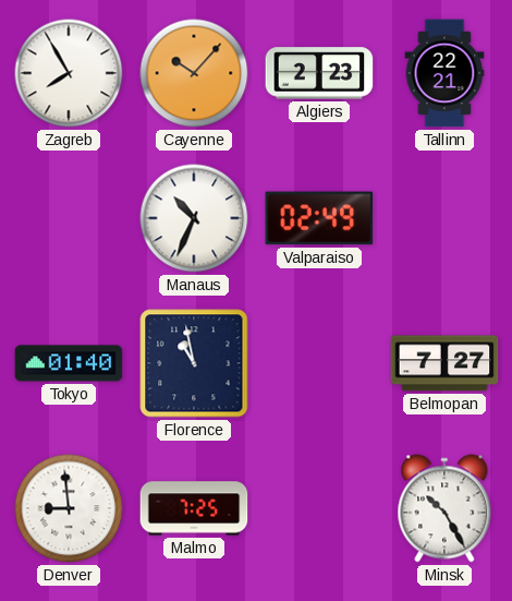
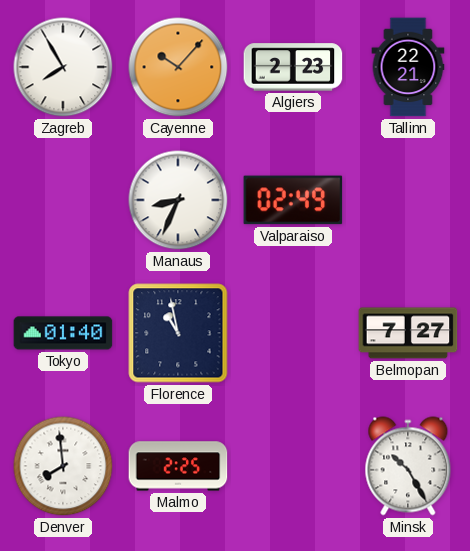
Manaus: 10:34 -> 8:34 (178, 200)
Denver: 8:59 -> 7:59 (63, 466)
Malmo: 7:25 -> 2:25 (178, 466)
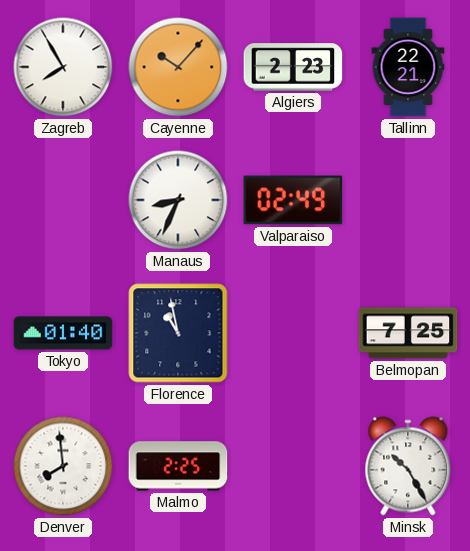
Belmopan: 7:27 -> 7:25 (408, 333)
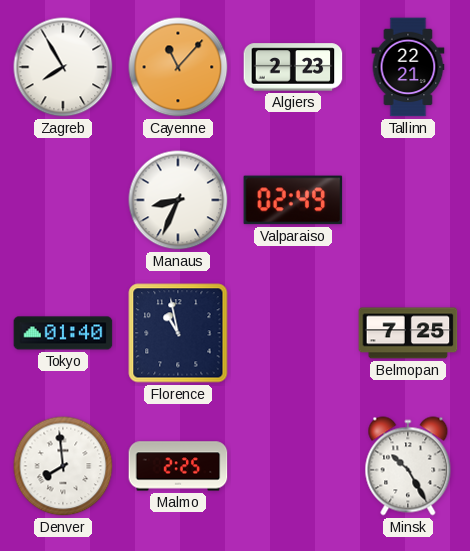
Cayenne: 10:07 -> 11:07 (178, 67)
